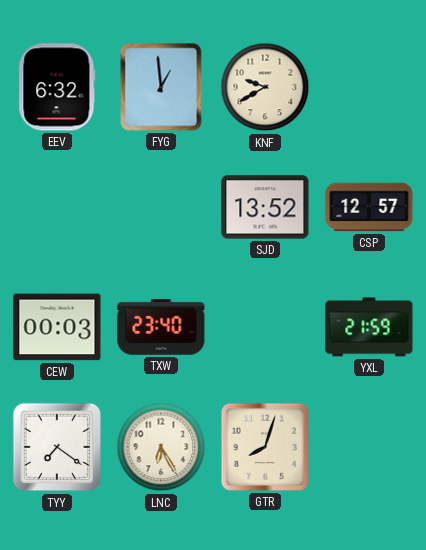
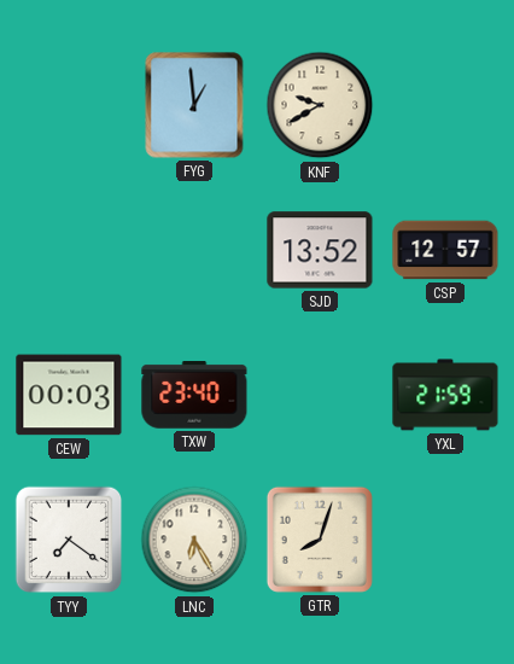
EEV: 6:32 -> none (57, 87)
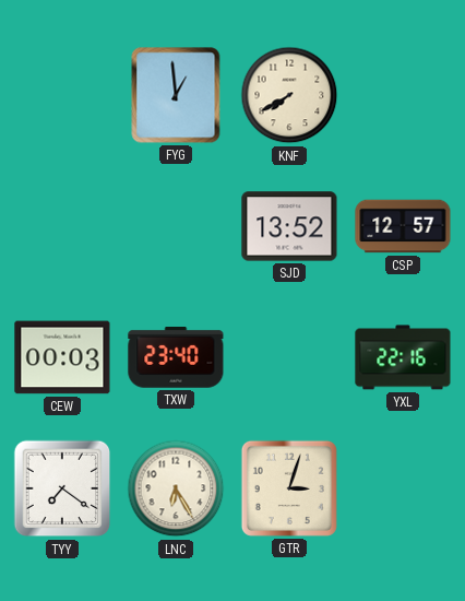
KNF: 9:40 -> 7:40 (289, 95)
YXL: 21:59 -> 22:16 (403, 357)
GTR: 8:03 -> 3:03 (289, 488)
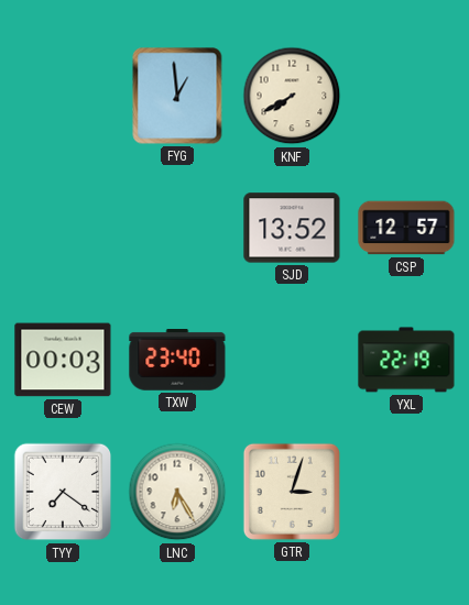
YXL: 22:16 -> 22:19 (406, 360)
